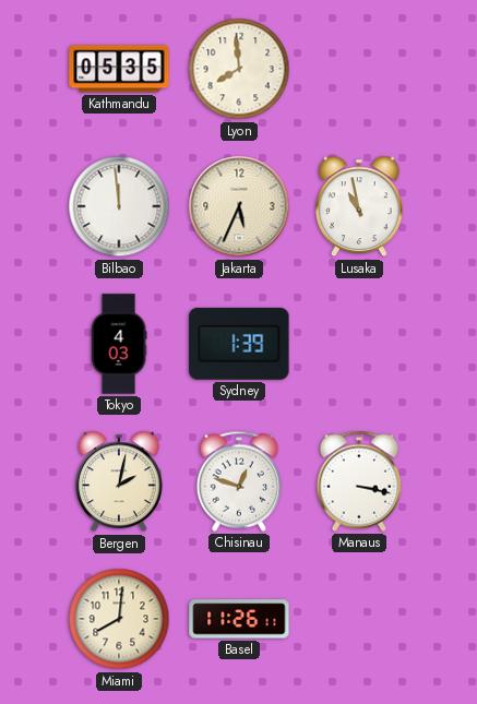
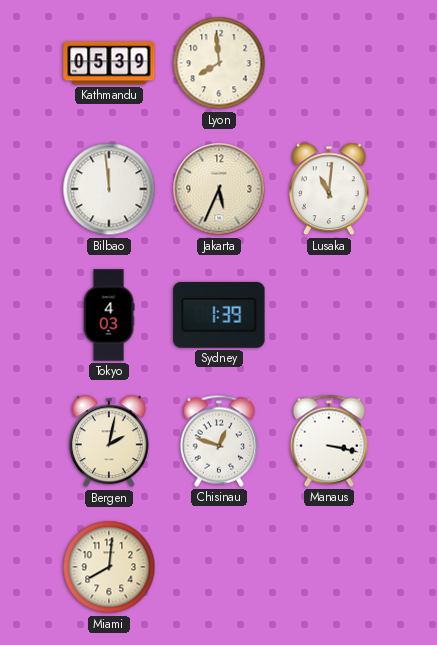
Kathmandu: 05:35 -> 05:39 (109, 63)
Lusaka: 10:58 -> 11:01 (329, 189)
Basel: 11:26 -> none (239, 619)
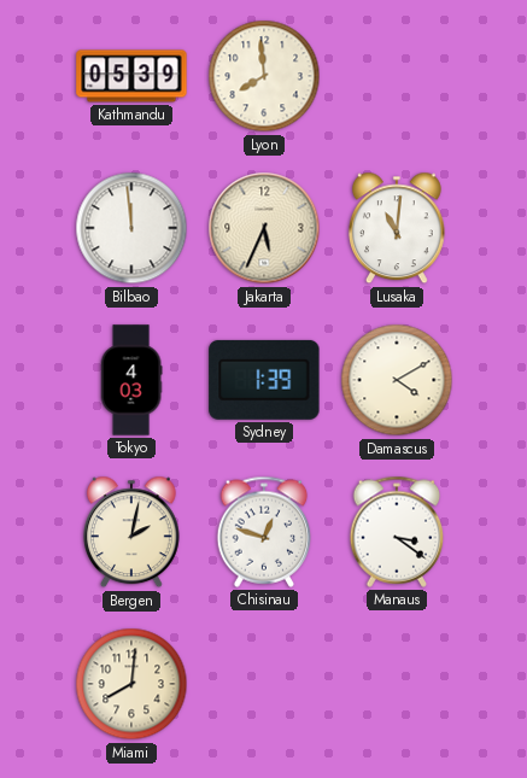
Damascus: none -> 4:10 (397, 380)
Manaus: 3:17 -> 3:21 (397, 532)
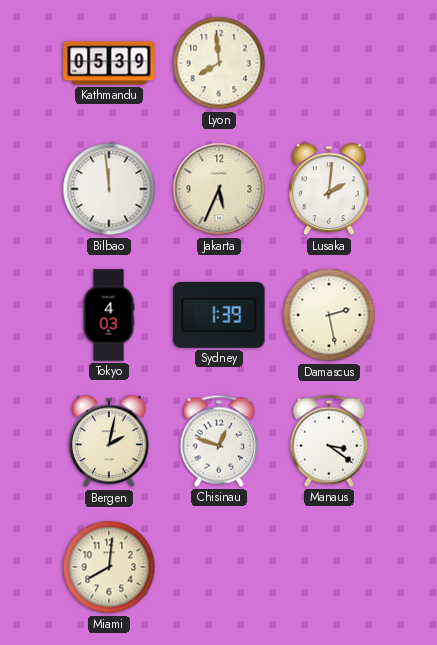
Lusaka: 11:01 -> 2:01 (329, 189)
Damascus: 4:10 -> 2:28 (329, 315)
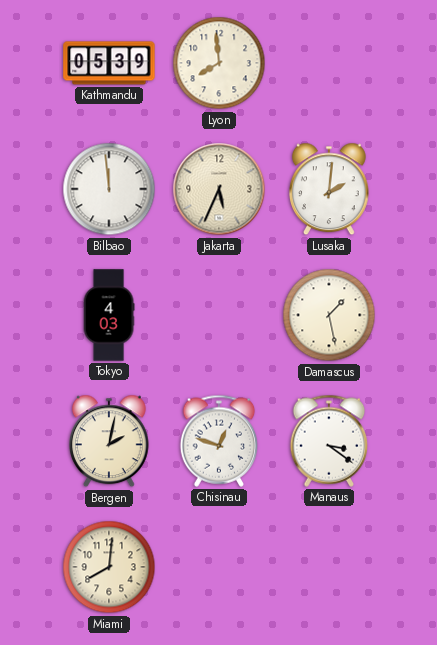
Sydney: 1:39 -> none (219, 315)
Damascus: 2:28 -> 1:28 (329, 315)
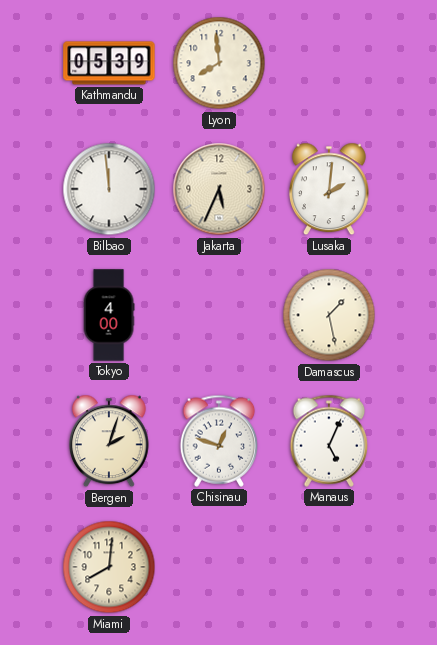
Tokyo: 4:03 -> 4:00 (109, 315)
Bergen: 2:02 -> 2:03 (109, 441)
Manaus: 3:21 -> 5:04 (329, 441)
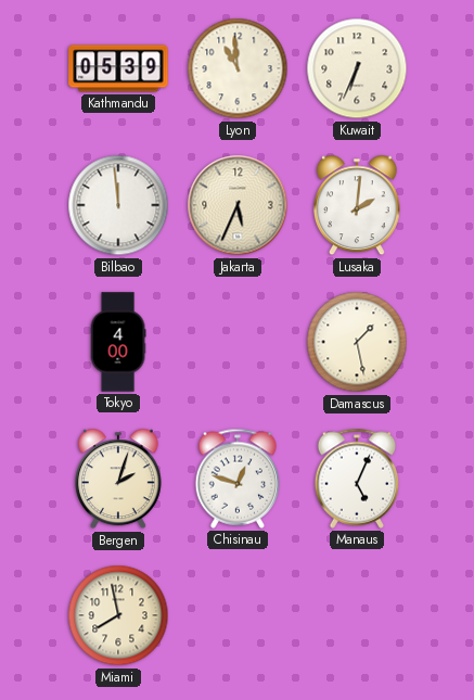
Lyon: 7:59 -> 10:59 (238, 68)
Kuwait: none -> 6:34 (357, 68)
Miami: 8:01 -> 7:58 (118, 615)
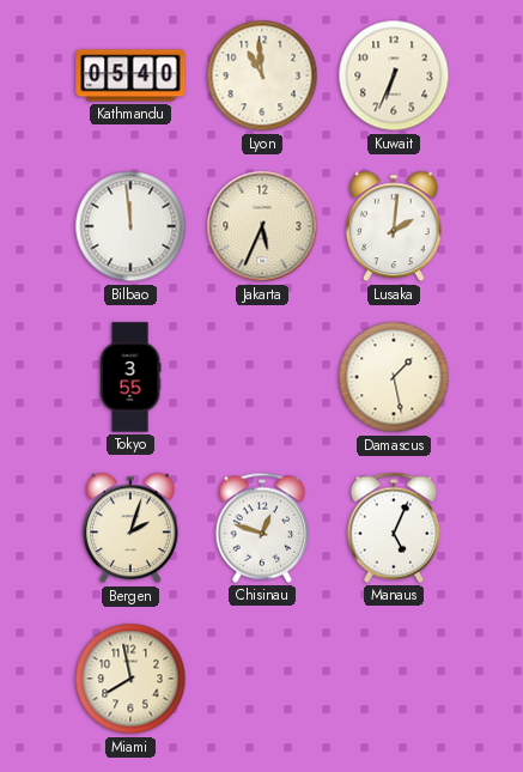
Kathmandu: 05:39 -> 05:40 (130, 75)
Tokyo: 4:00 -> 3:55 (130, 377)
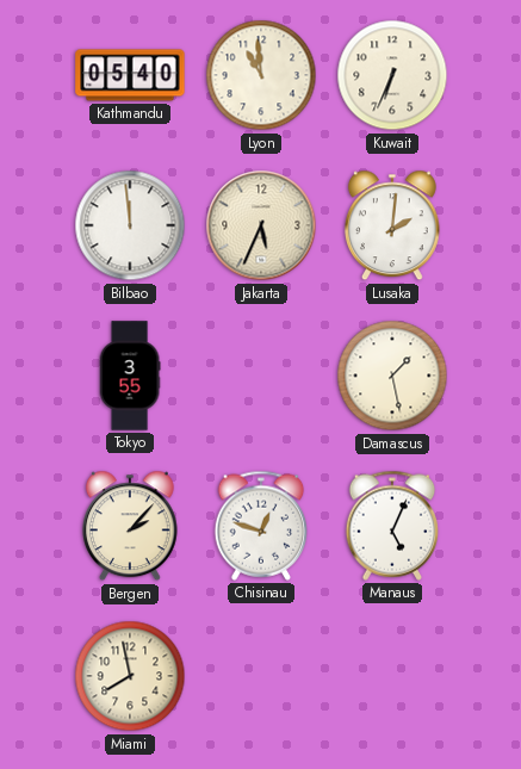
Bergen: 2:03 -> 2:07 (130, 526)
